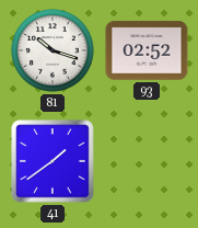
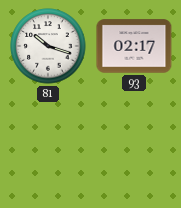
93: 02:52 -> 02:17 (134, 46)
41: 1:39 -> none (53, 161)
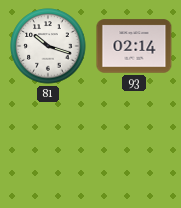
93: 02:17 -> 02:14 (134, 46)
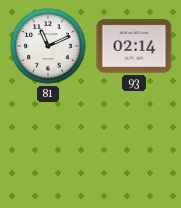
81: 10:18 -> 11:11 (48, 46)
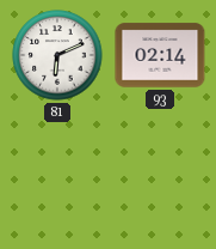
81: 11:11 -> 6:11 (57, 55)
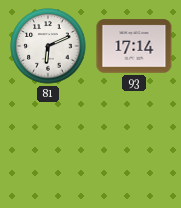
93: 02:14 -> 17:14 (134, 46)
